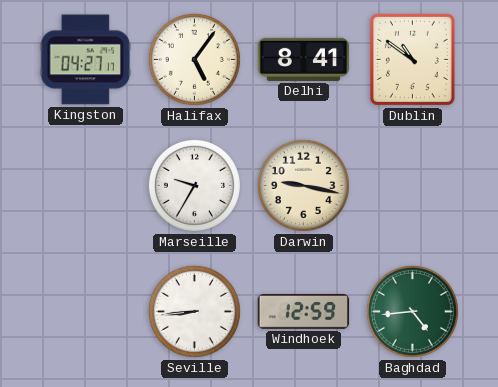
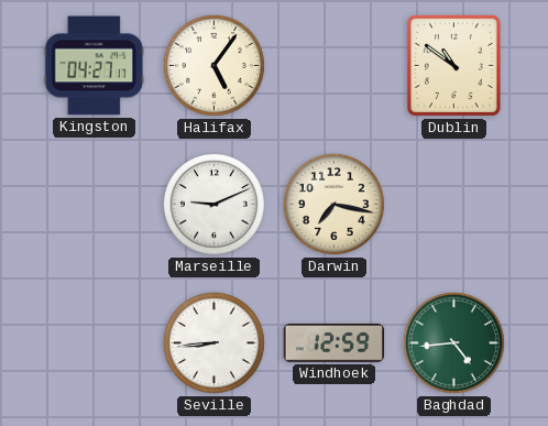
Delhi: 8:41 -> none (304, 59)
Marseille: 9:35 -> 9:11 (213, 204)
Darwin: 9:17 -> 7:17 (333, 204)
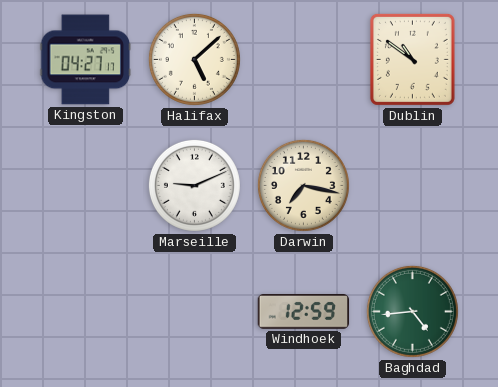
Halifax: 5:06 -> 5:08 (194, 59)
Seville: 8:44 -> none (213, 342)
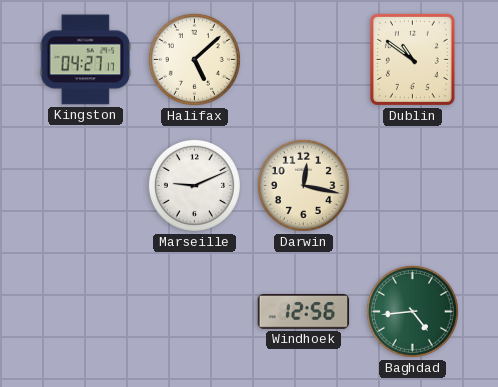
Darwin: 7:17 -> 12:17 (303, 185)
Windhoek: 12:59 -> 12:56 (304, 312)
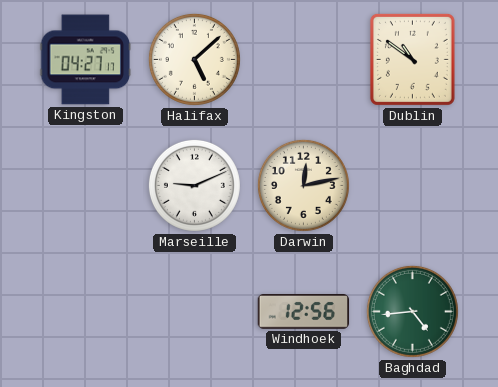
Darwin: 12:17 -> 12:13 (303, 185)
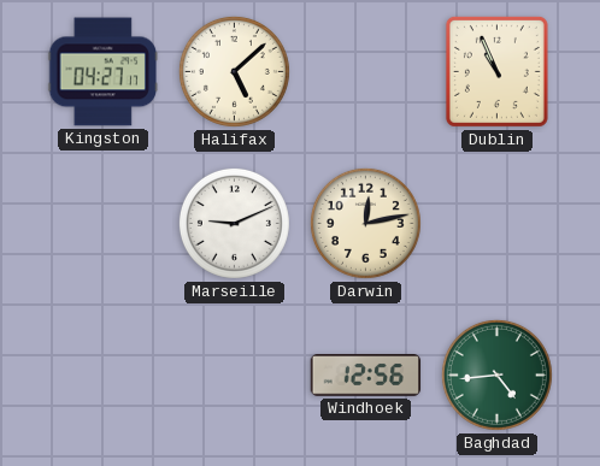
Dublin: 10:51 -> 10:56 (496, 71)
